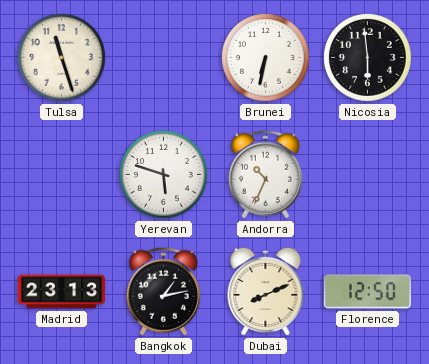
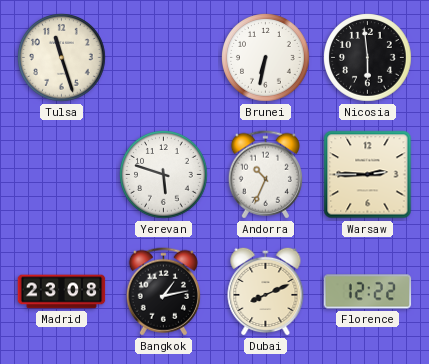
Warsaw: none -> 2:45 (368, 175)
Madrid: 23:13 -> 23:08 (62, 292)
Florence: 12:50 -> 12:22 (368, 292)
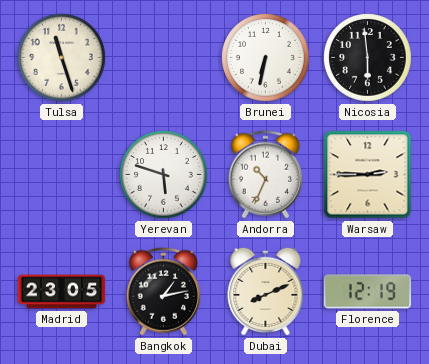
Madrid: 23:08 -> 23:05 (62, 292)
Florence: 12:22 -> 12:19 (368, 292)
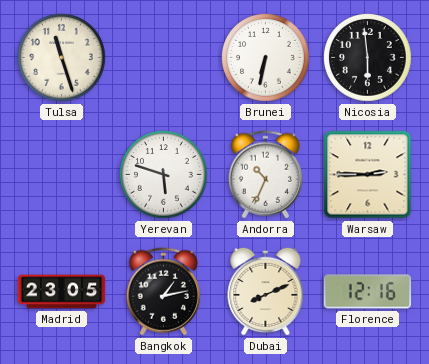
Florence: 12:19 -> 12:16 (368, 292)
